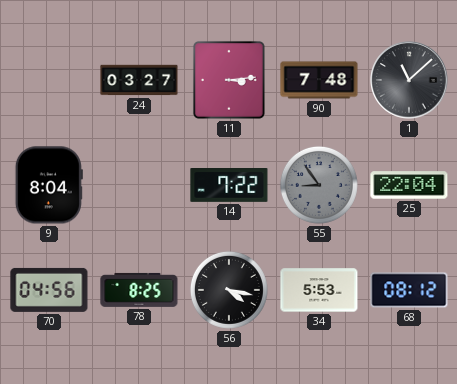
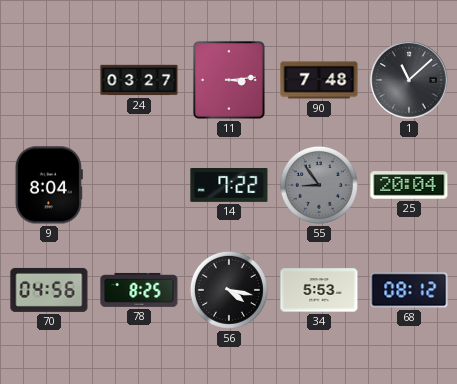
25: 22:04 -> 20:04 (409, 185)
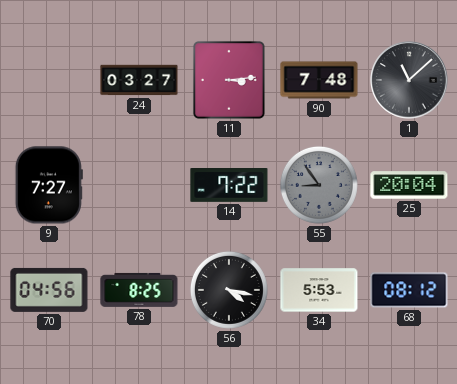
9: 8:04 -> 7:27 (49, 185)
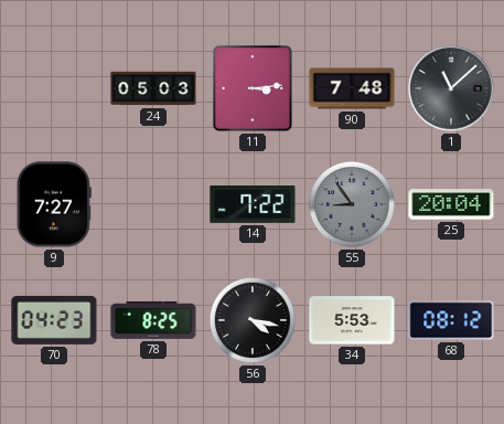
24: 03:27 -> 05:03 (153, 88)
70: 04:56 -> 04:23 (54, 320)
